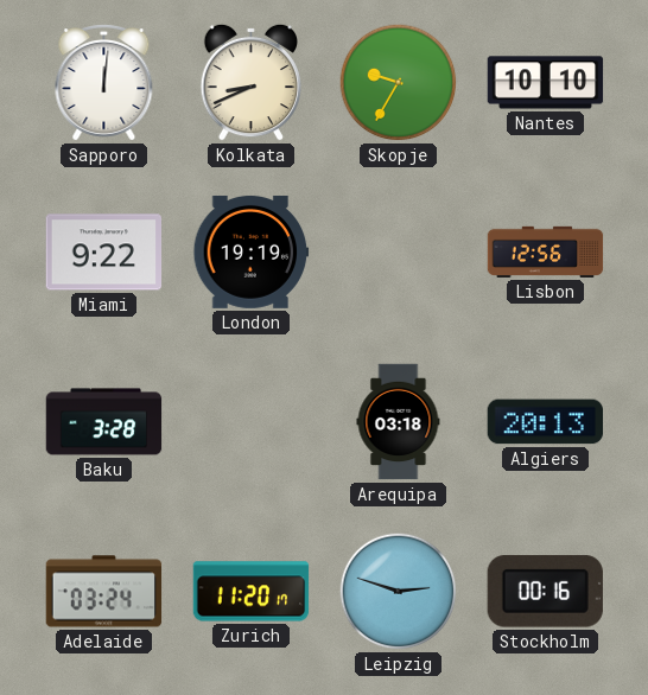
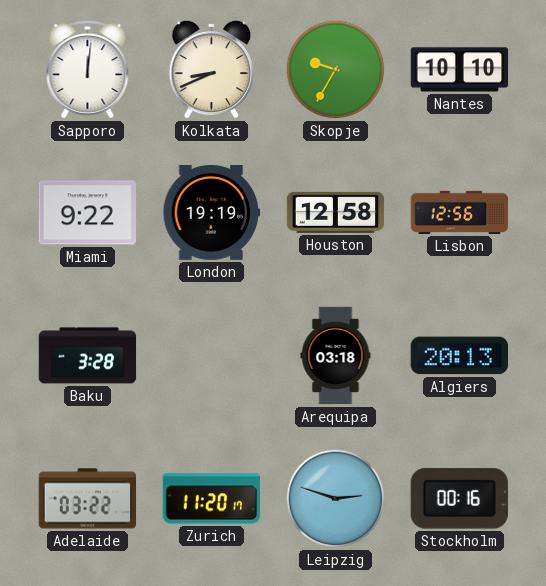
Houston: none -> 12:58 (336, 212)
Adelaide: 03:24 -> 03:22 (88, 499)
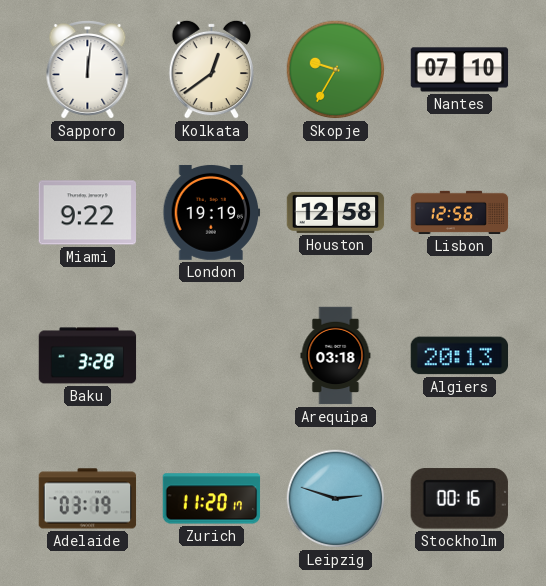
Kolkata: 8:41 -> 12:39 (211, 69)
Nantes: 10:10 -> 07:10 (460, 70)
Adelaide: 03:22 -> 03:19 (88, 499)
